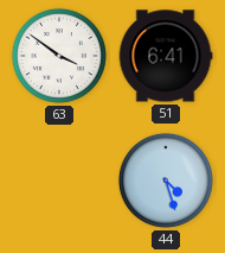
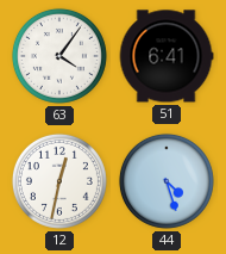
63: 3:51 -> 4:06 (59, 56)
12: none -> 12:32 (59, 181)
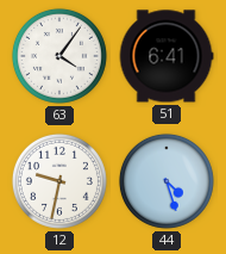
12: 12:32 -> 9:32 (59, 181)
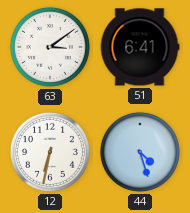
63: 4:06 -> 3:09 (50, 47)
12: 9:32 -> 6:32 (50, 152)
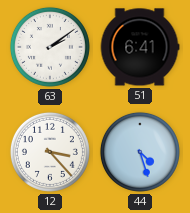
63: 3:09 -> 2:09 (50, 47)
12: 6:32 -> 3:23 (50, 152)
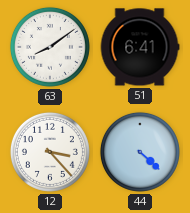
63: 2:09 -> 8:09 (50, 47)
44: 4:27 -> 4:22 (140, 152)
